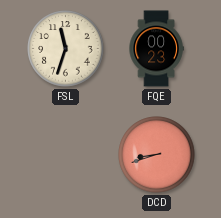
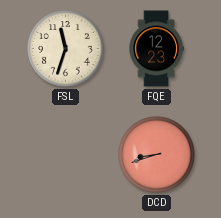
FQE: 00:23 -> 12:23 (156, 49)
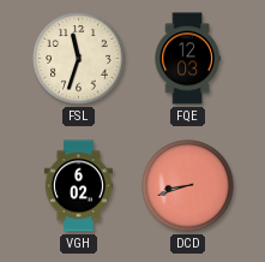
FQE: 12:23 -> 12:03 (187, 59)
VGH: none -> 6:02 (78, 186)
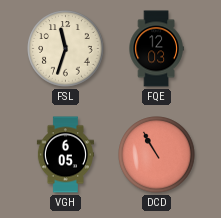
VGH: 6:02 -> 6:05 (65, 155)
DCD: 8:42 -> 10:55 (157, 155)
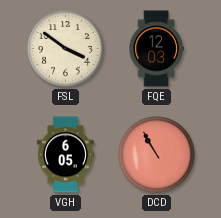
FSL: 11:33 -> 3:51 (66, 49)
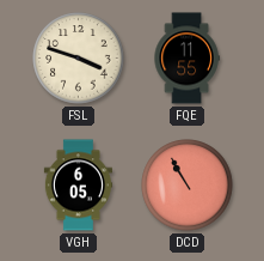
FSL: 3:51 -> 3:48 (79, 59)
FQE: 12:03 -> 11:55 (186, 59)
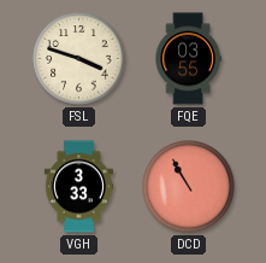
FQE: 11:55 -> 03:55 (188, 59)
VGH: 6:05 -> 3:33 (78, 187)
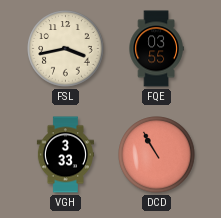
FSL: 3:48 -> 3:43 (66, 49)
